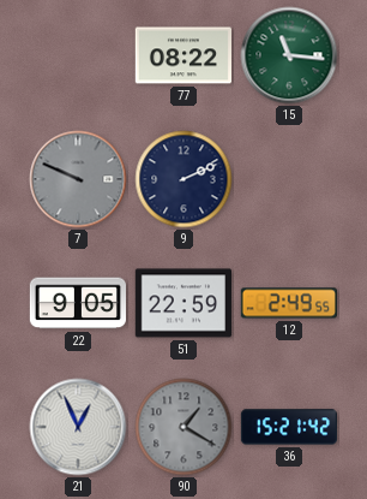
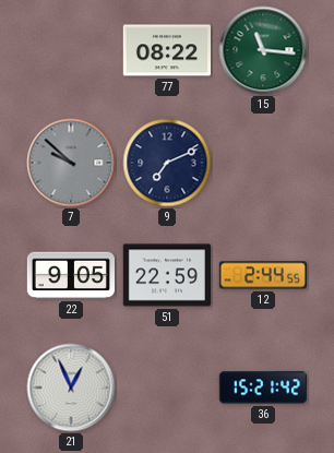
7: 9:49 -> 9:52 (71, 163)
9: 2:11 -> 7:11 (167, 163)
12: 2:49 -> 2:44 (263, 275)
90: 1:20 -> none (183, 427)
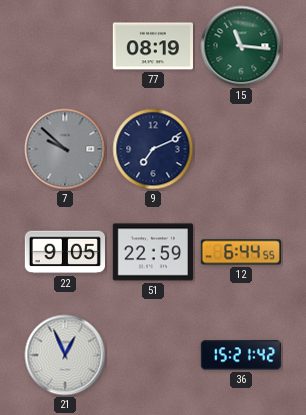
77: 08:22 -> 08:19 (152, 46)
12: 2:44 -> 6:44 (241, 252)
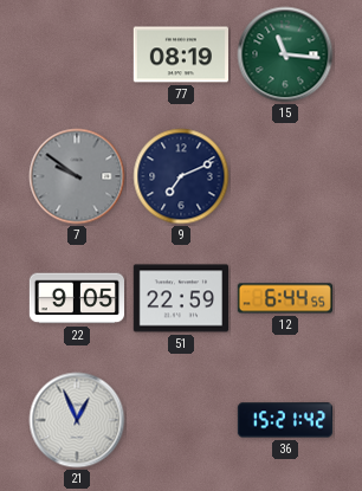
7: 9:52 -> 9:51 (77, 176)
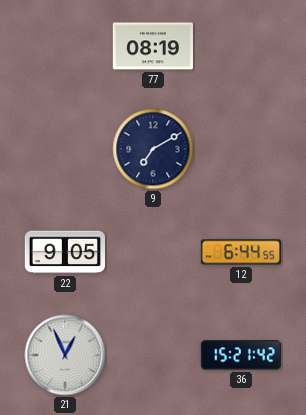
15: 11:16 -> none (285, 54)
7: 9:51 -> none (77, 176)
9: 7:11 -> 7:10 (153, 149)
51: 22:59 -> none (180, 298)
